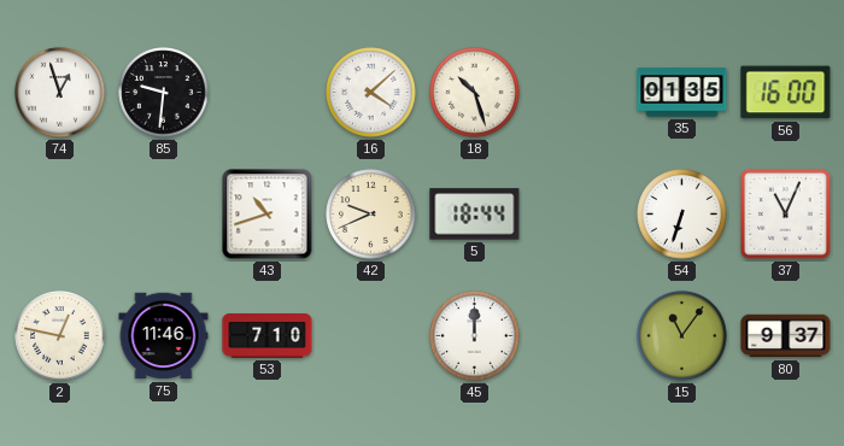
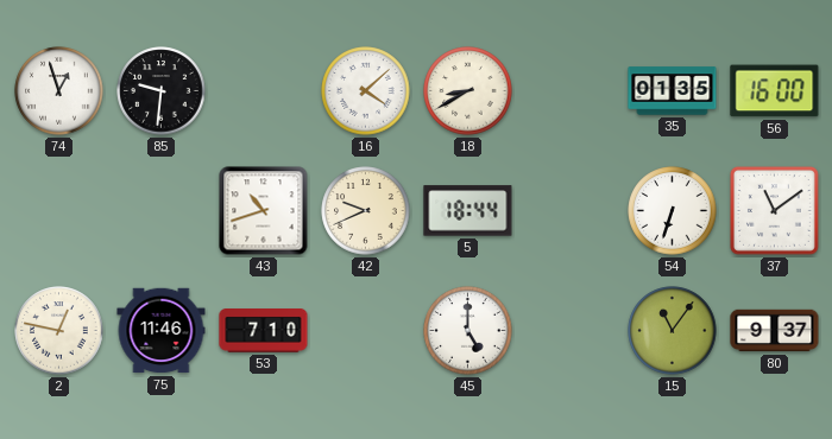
18: 10:27 -> 8:40 (468, 91)
37: 11:04 -> 11:09 (775, 211)
45: 12:00 -> 5:00 (468, 331)
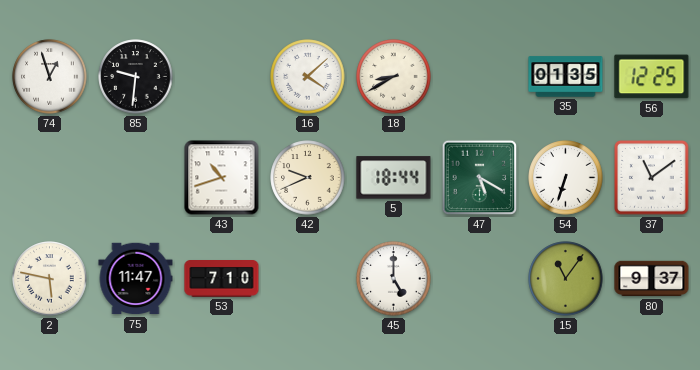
56: 16:00 -> 12:25 (652, 77)
47: none -> 5:20 (480, 178)
2: 12:47 -> 5:47 (50, 279)
75: 11:46 -> 11:47 (136, 279)
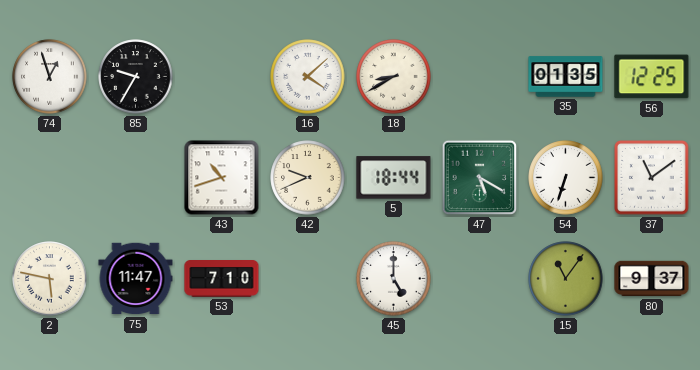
85: 9:31 -> 9:35 (136, 77)
